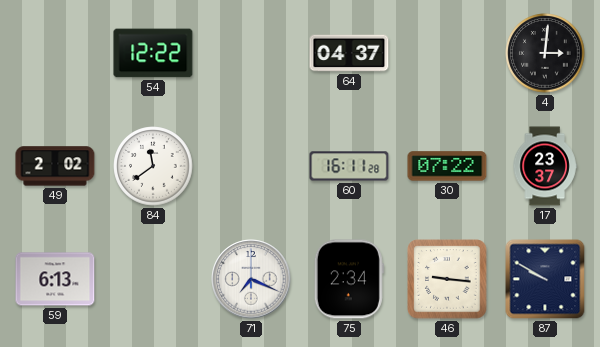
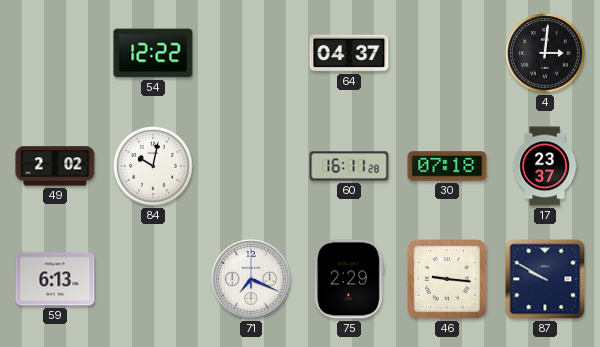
84: 11:39 -> 10:02 (153, 166)
30: 07:22 -> 07:18 (447, 166)
75: 2:34 -> 2:29 (349, 279)
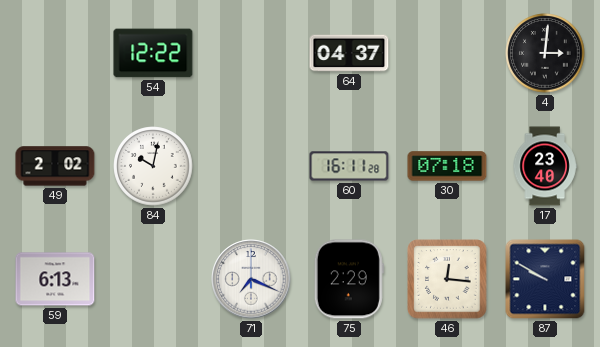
17: 23:37 -> 23:40 (545, 166)
46: 9:16 -> 12:16 (447, 279)
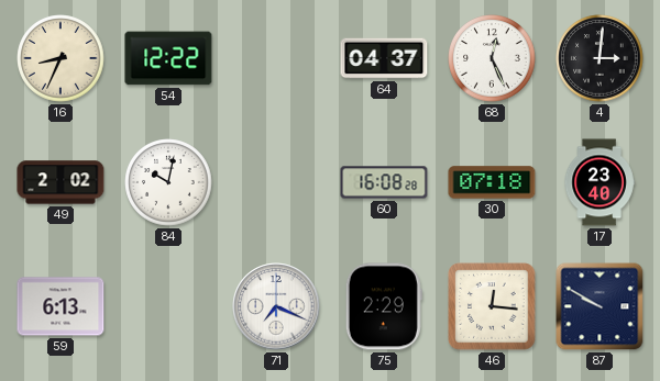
16: none -> 8:34 (61, 58)
68: none -> 12:26 (492, 58)
60: 16:11 -> 16:08 (384, 182)
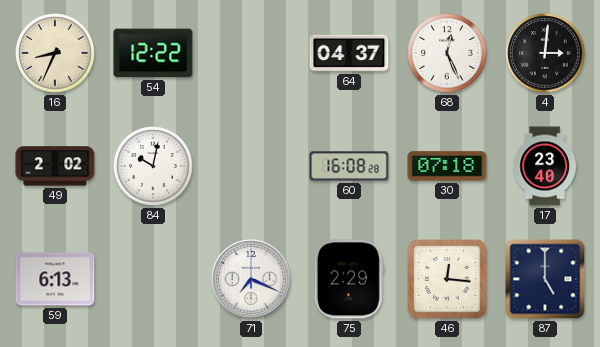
87: 9:50 -> 5:00 (545, 279)
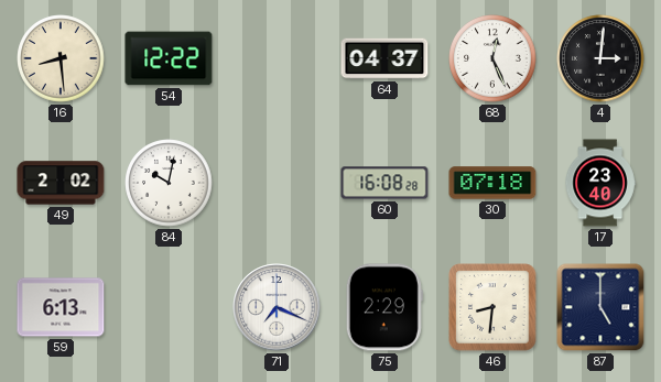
16: 8:34 -> 8:29 (61, 58)
46: 12:16 -> 8:31 (492, 307)
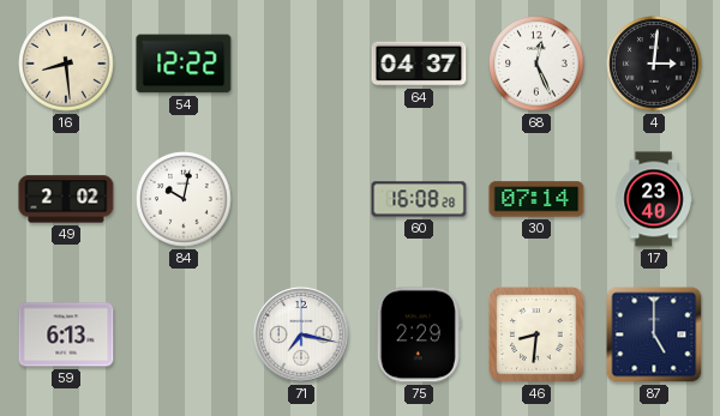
30: 07:18 -> 07:14 (536, 199)
71: 7:19 -> 7:17 (301, 334)
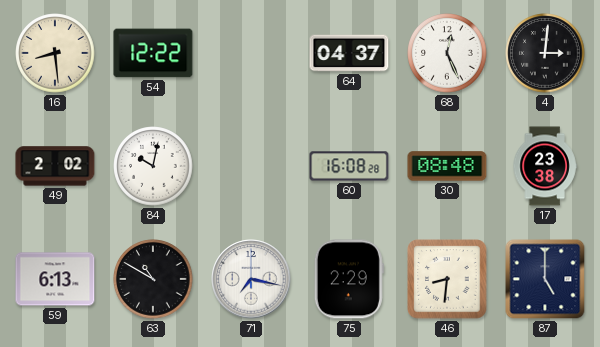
30: 07:14 -> 08:48 (447, 166)
17: 23:40 -> 23:38 (545, 166)
63: none -> 10:50 (153, 279)
